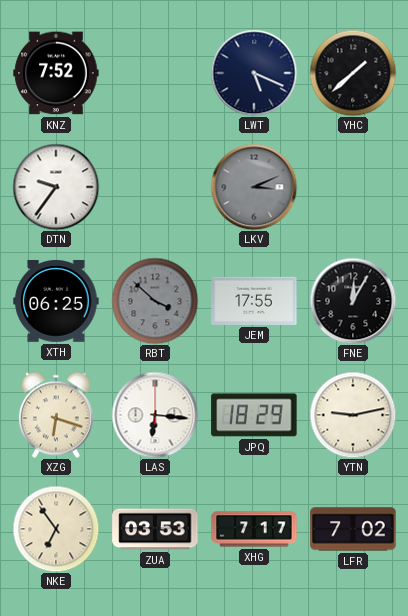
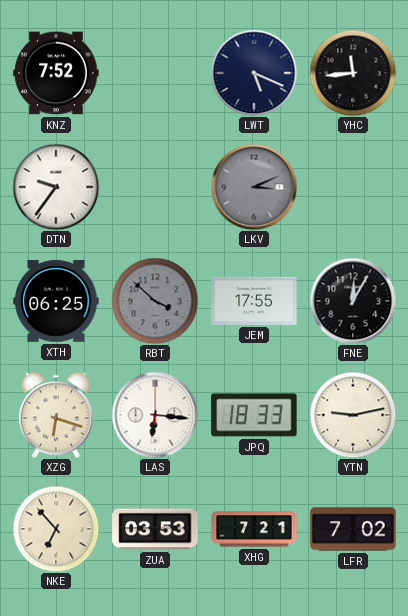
YHC: 1:38 -> 11:44 (353, 73)
JPQ: 18:29 -> 18:33 (254, 415)
NKE: 6:54 -> 6:53 (56, 529)
XHG: 7:17 -> 7:21 (254, 529)
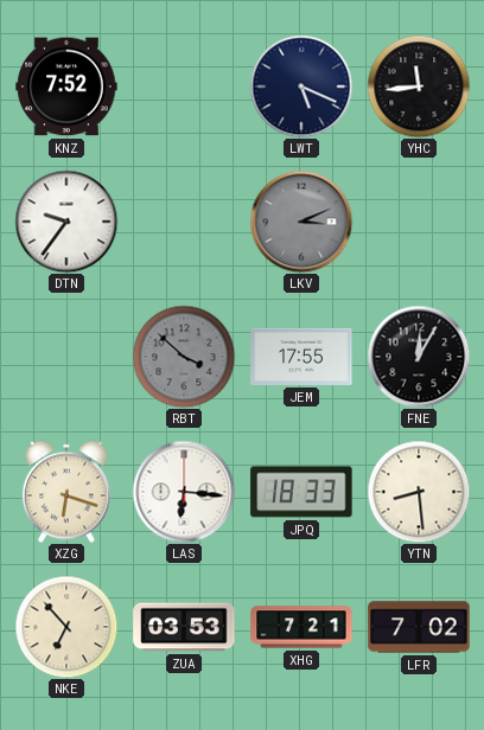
XTH: 06:25 -> none (56, 301)
YTN: 9:13 -> 8:29 (419, 492)
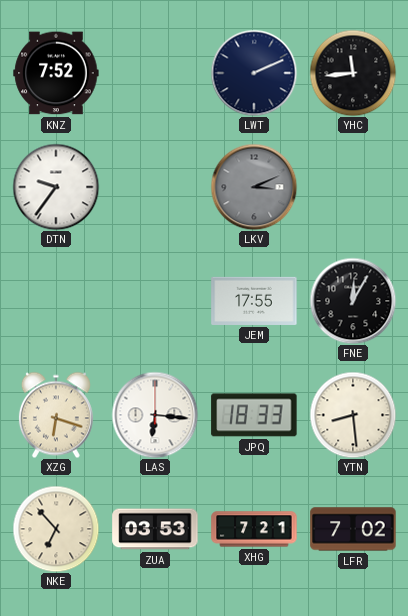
LWT: 5:19 -> 2:11 (254, 73)
RBT: 3:52 -> none (184, 357)
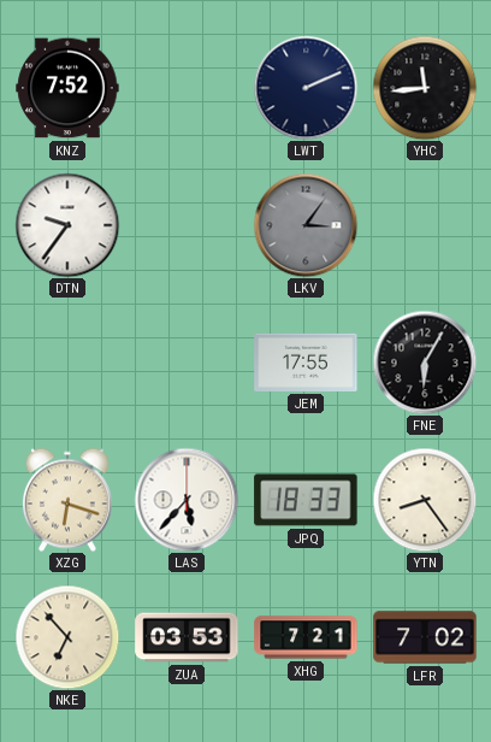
LKV: 3:11 -> 3:06 (306, 225)
FNE: 12:05 -> 6:05 (425, 363)
LAS: 6:16 -> 5:37 (187, 500)
YTN: 8:29 -> 8:24 (425, 500)
